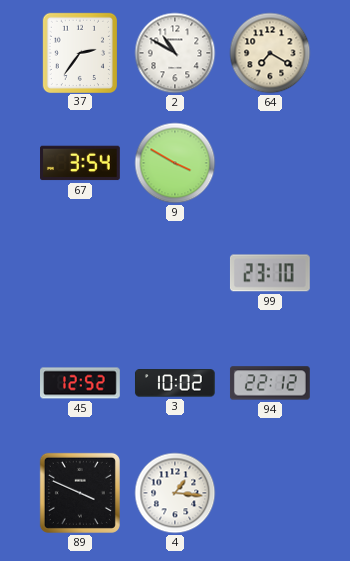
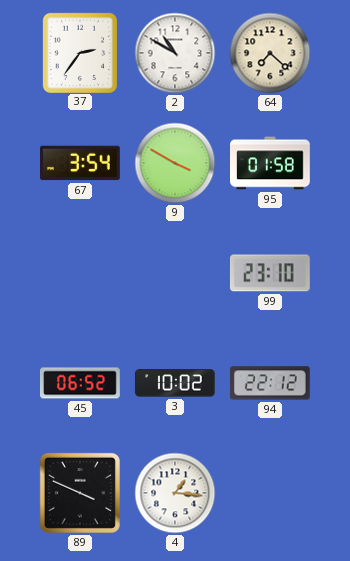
64: 7:20 -> 7:22 (270, 53)
95: none -> 01:58 (271, 163)
45: 12:52 -> 06:52 (81, 383)
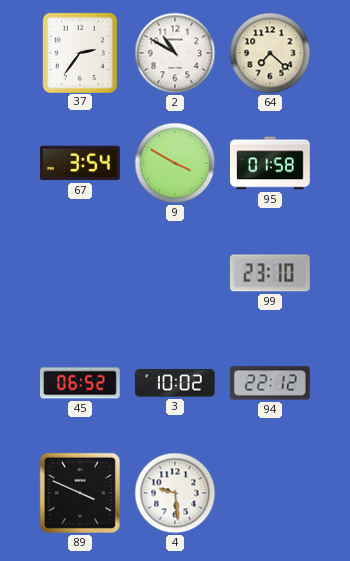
4: 1:16 -> 9:29 (175, 493)
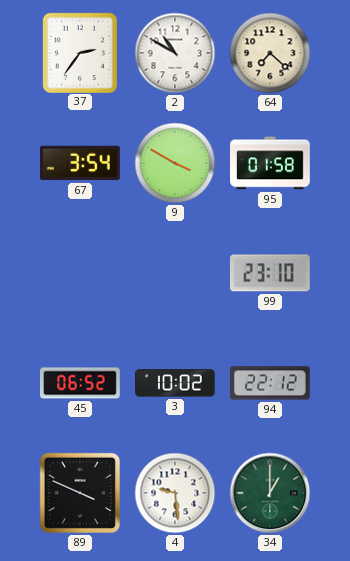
34: none -> 1:00 (270, 493)
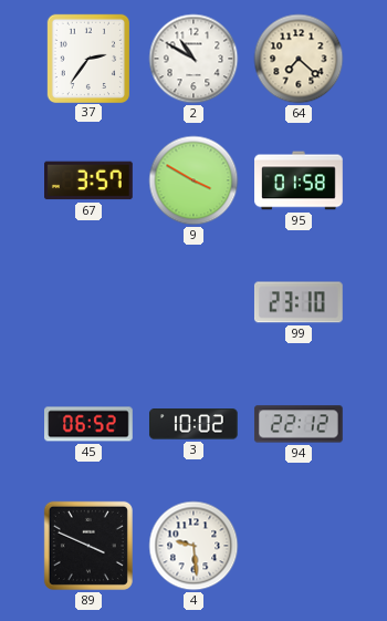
67: 3:54 -> 3:57 (90, 180)
34: 1:00 -> none (270, 493)
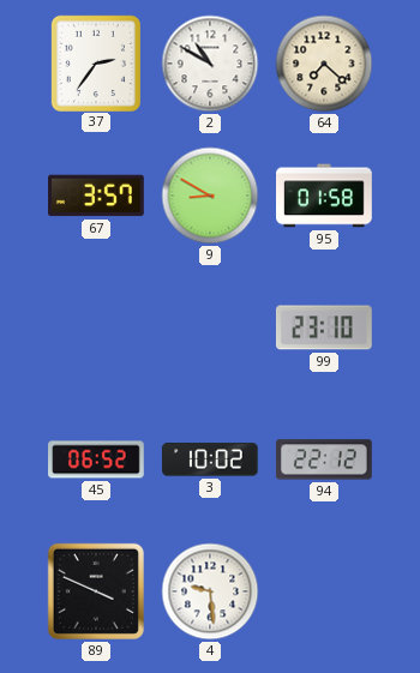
9: 3:50 -> 8:50 (210, 196)
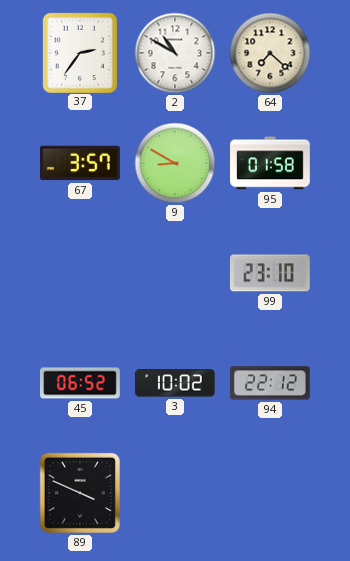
4: 9:29 -> none (210, 591)
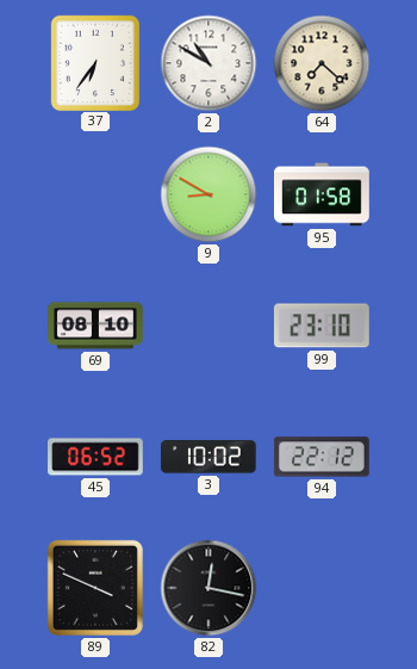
37: 2:36 -> 6:36 (94, 62)
67: 3:57 -> none (81, 163)
69: none -> 08:10 (95, 326)
82: none -> 12:17 (208, 588)
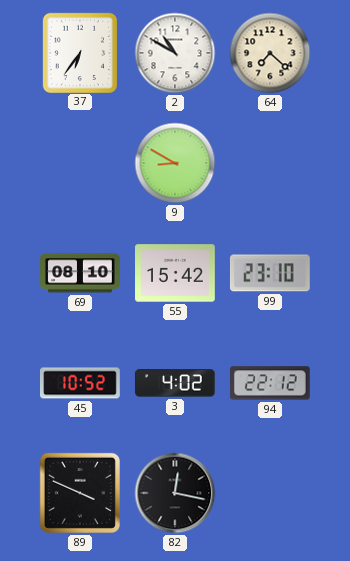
95: 01:58 -> none (323, 194)
55: none -> 15:42 (176, 273)
45: 06:52 -> 10:52 (81, 383)
3: 10:02 -> 4:02 (175, 383)
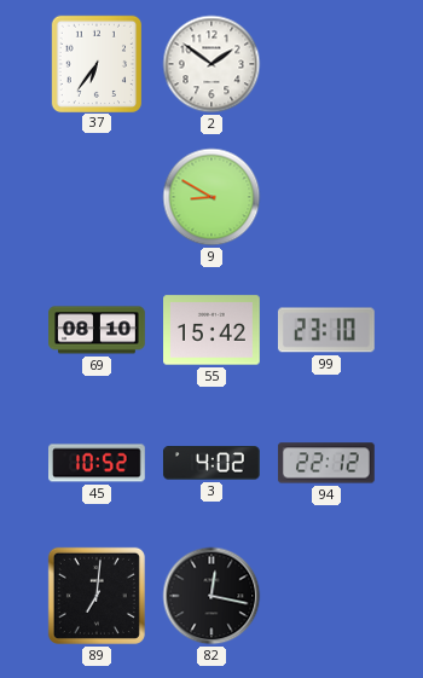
2: 10:50 -> 1:51 (211, 64)
64: 7:22 -> none (270, 53)
89: 3:49 -> 7:01 (97, 596)
